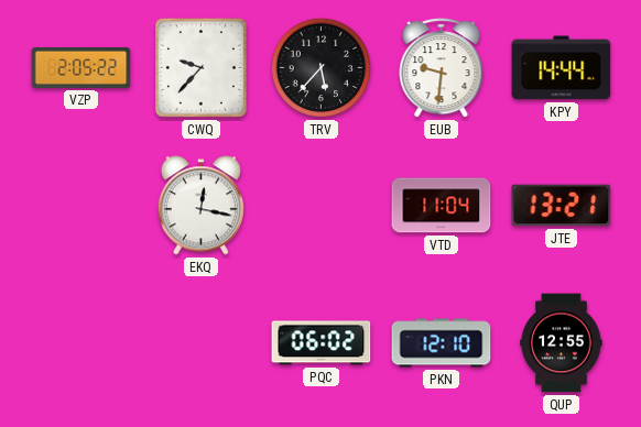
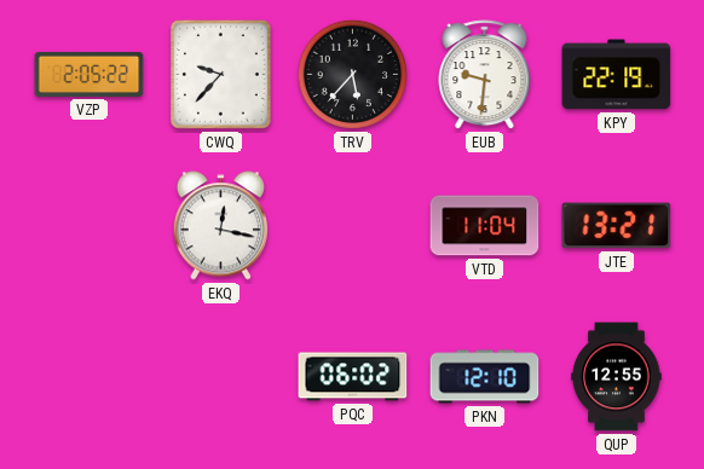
KPY: 14:44 -> 22:19 (617, 75)
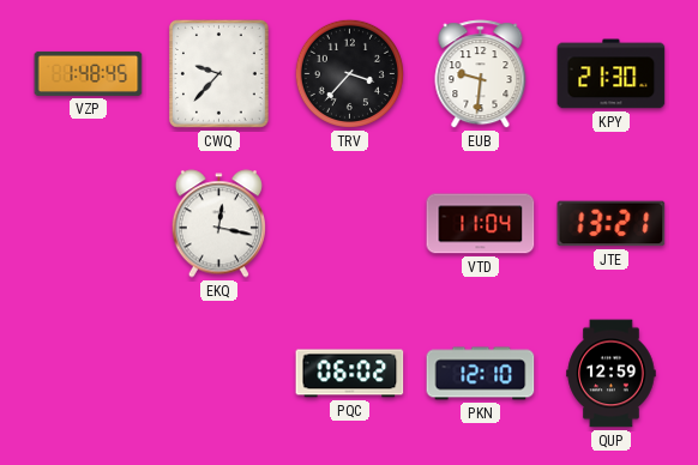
VZP: 2:05 -> 1:48 (89, 73)
TRV: 5:37 -> 3:37 (349, 73)
KPY: 22:19 -> 21:30 (612, 74)
QUP: 12:55 -> 12:59 (612, 374)
